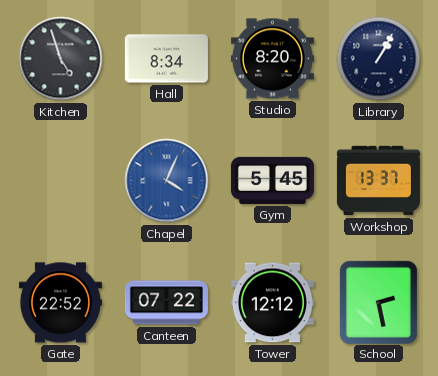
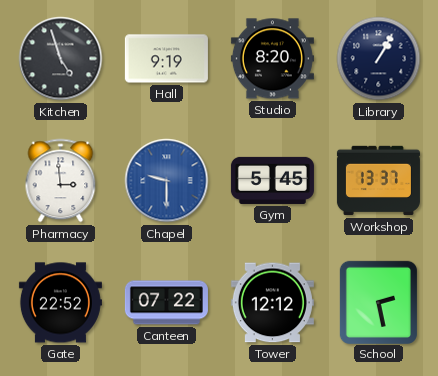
Hall: 8:34 -> 9:19 (166, 59)
Pharmacy: none -> 2:59 (61, 181)
Chapel: 4:04 -> 9:30 (167, 181)
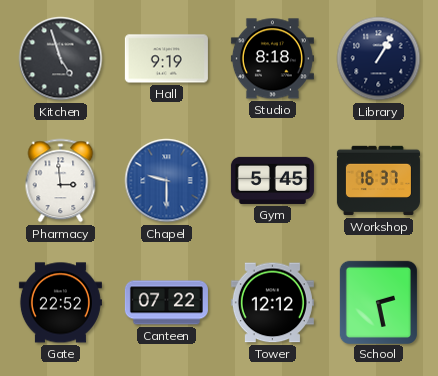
Studio: 8:20 -> 8:18 (272, 59)
Workshop: 13:37 -> 16:37 (378, 181)
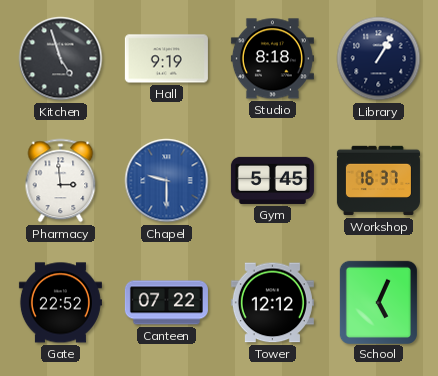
School: 2:28 -> 5:04 (378, 302)
